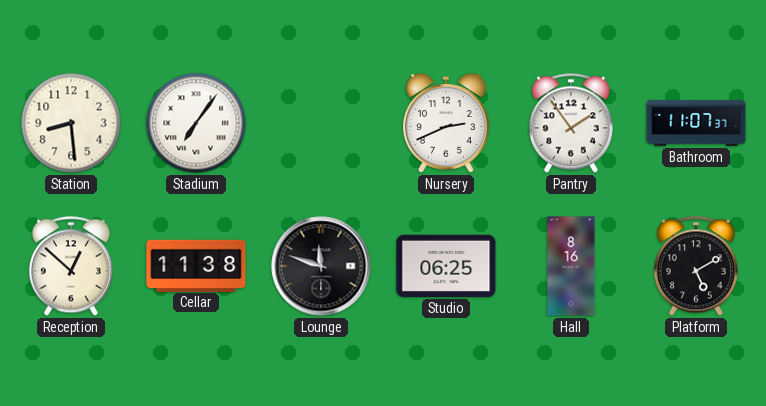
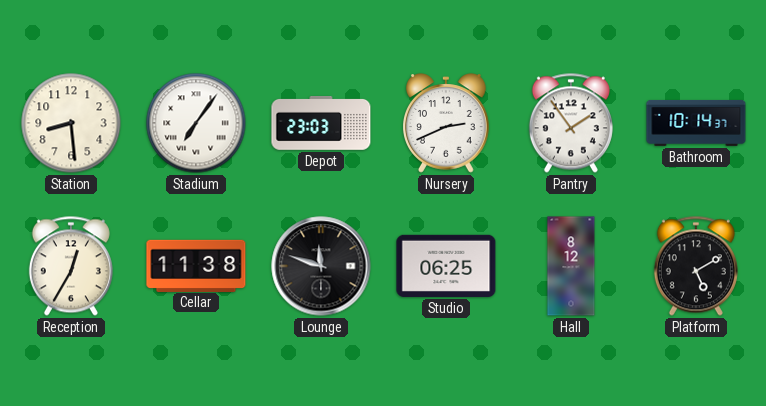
Depot: none -> 23:03 (321, 124)
Bathroom: 11:07 -> 10:14 (696, 123)
Reception: 12:52 -> 12:35 (71, 266)
Hall: 8:16 -> 8:12 (571, 266)
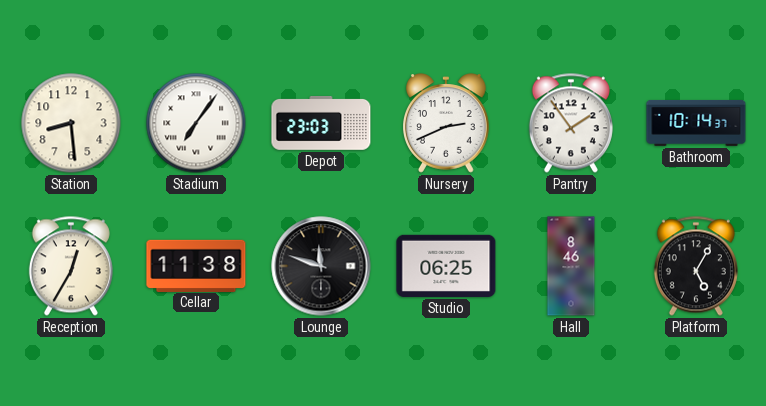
Hall: 8:12 -> 8:46 (571, 266)
Platform: 5:10 -> 5:05 (696, 266)
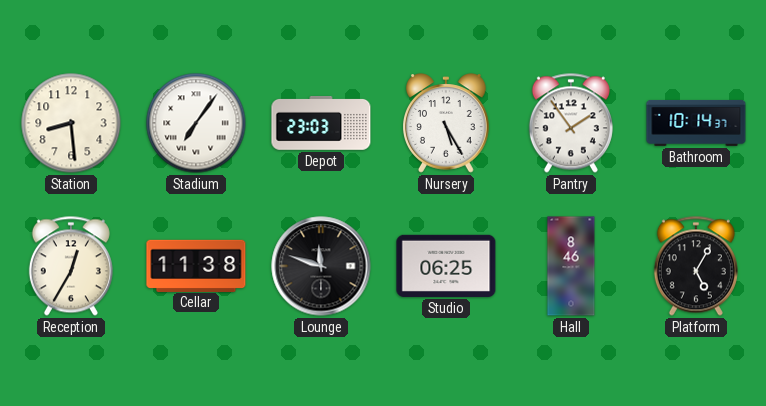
Nursery: 2:41 -> 5:25 (447, 123)
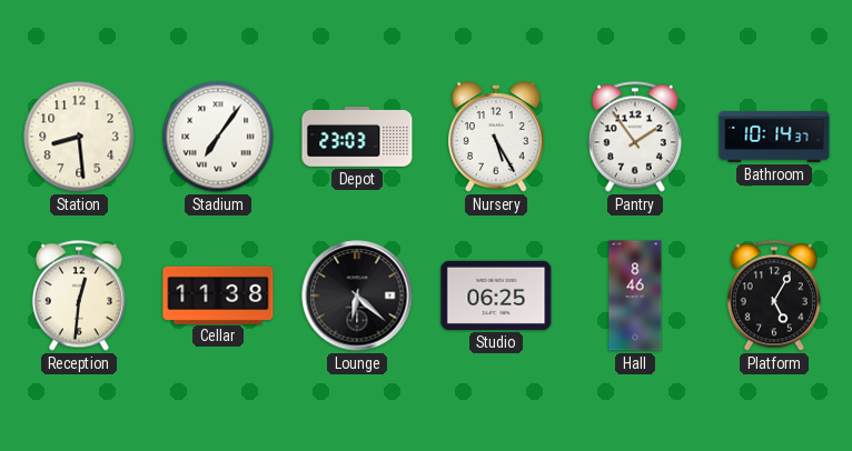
Reception: 12:35 -> 12:31 (79, 295)
Lounge: 11:48 -> 6:22 (357, 295)
